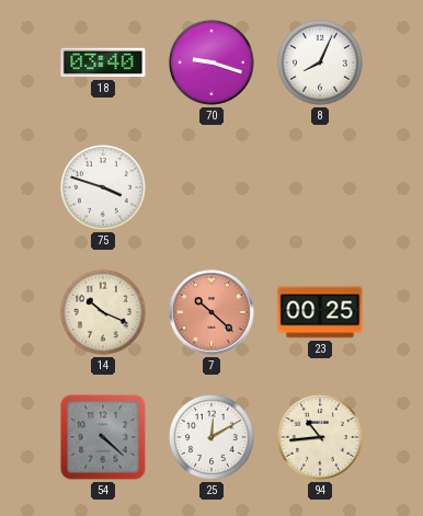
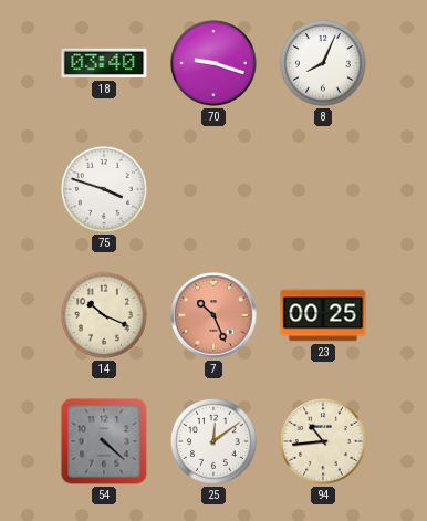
7: 10:22 -> 10:26 (213, 315)
25: 12:10 -> 12:09 (213, 441)
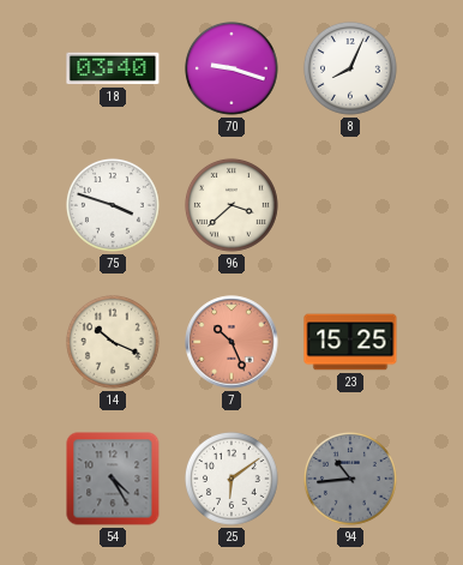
96: none -> 3:38 (231, 205)
23: 00:25 -> 15:25 (350, 342)
54: 4:22 -> 4:25 (113, 479)
25: 12:09 -> 6:09 (231, 479)
94 dial: cream -> grey (350, 479)
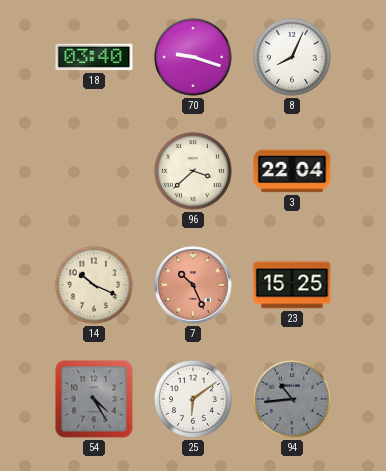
75: 3:48 -> none (113, 205)
3: none -> 22:04 (292, 171)
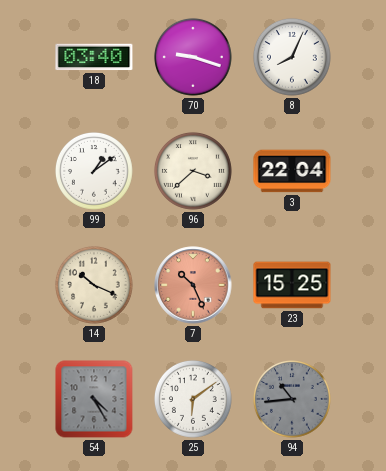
99: none -> 1:09 (94, 171)
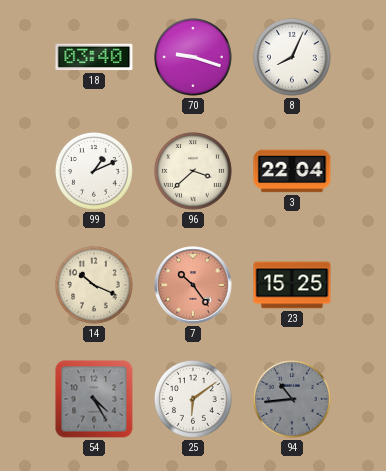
99: 1:09 -> 1:11 (94, 171)
7: 10:26 -> 10:24 (193, 285)
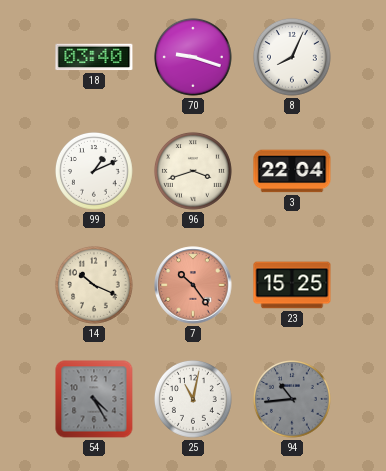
96: 3:38 -> 3:42 (193, 171)
25: 6:09 -> 11:02 (193, 399)
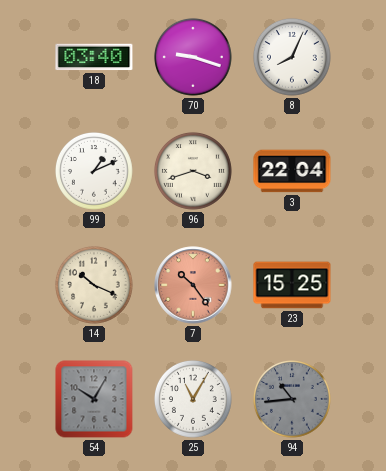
54: 4:25 -> 10:05 (94, 399)
25: 11:02 -> 11:05 (193, 399)
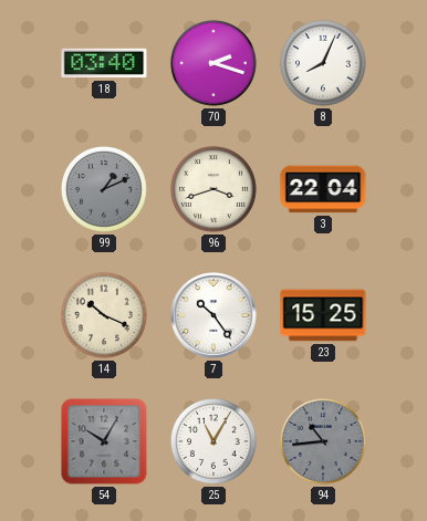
70: 9:18 -> 2:18 (213, 63)
99 dial: white -> grey (104, 189)
7 dial: salmon -> white (213, 315)
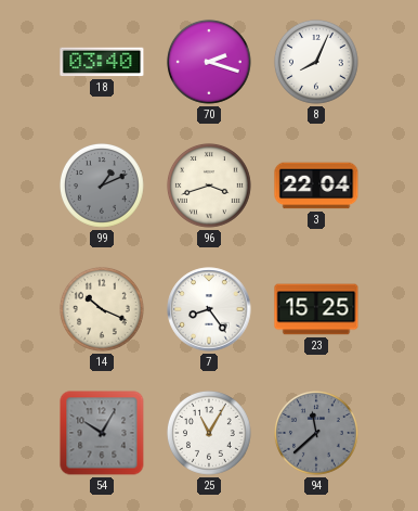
7: 10:24 -> 8:24 (209, 309)
94: 10:44 -> 11:38 (316, 433)
